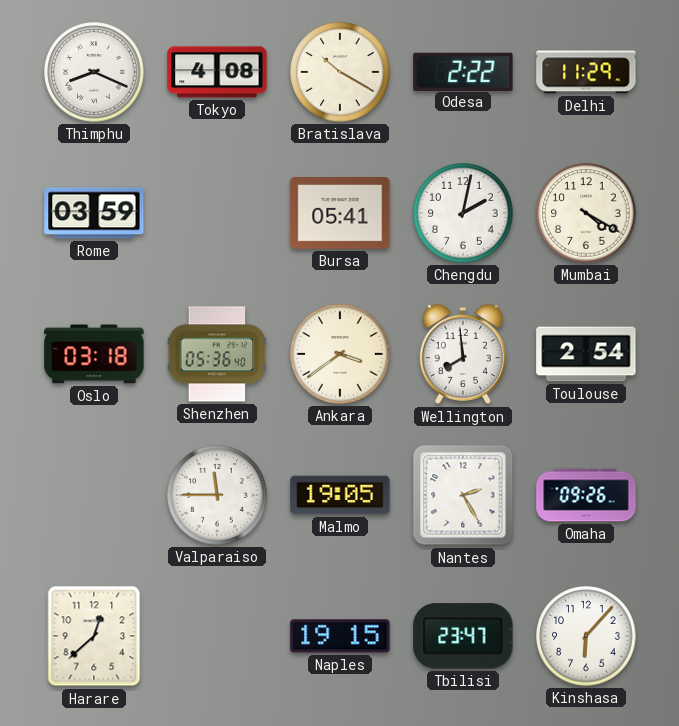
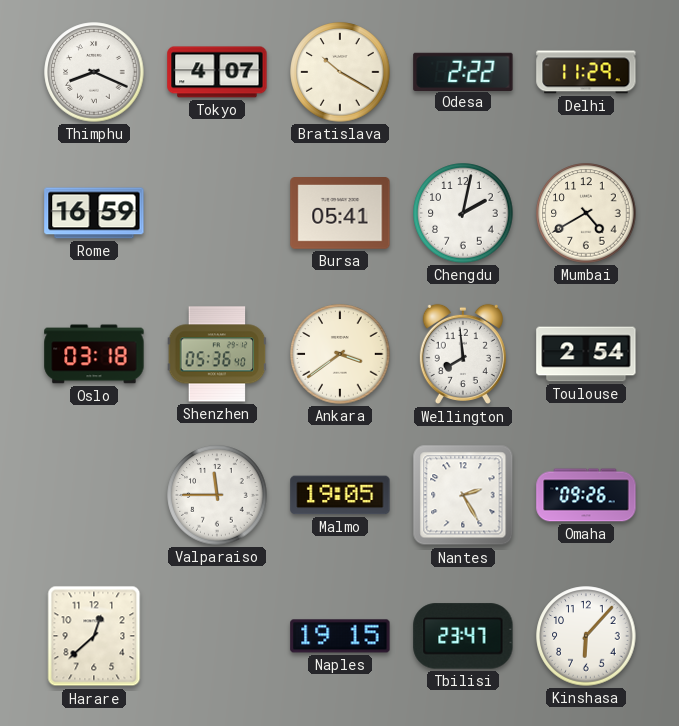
Tokyo: 4:08 -> 4:07 (217, 72)
Rome: 03:59 -> 16:59 (94, 213)
Mumbai: 4:20 -> 4:40 (586, 213)
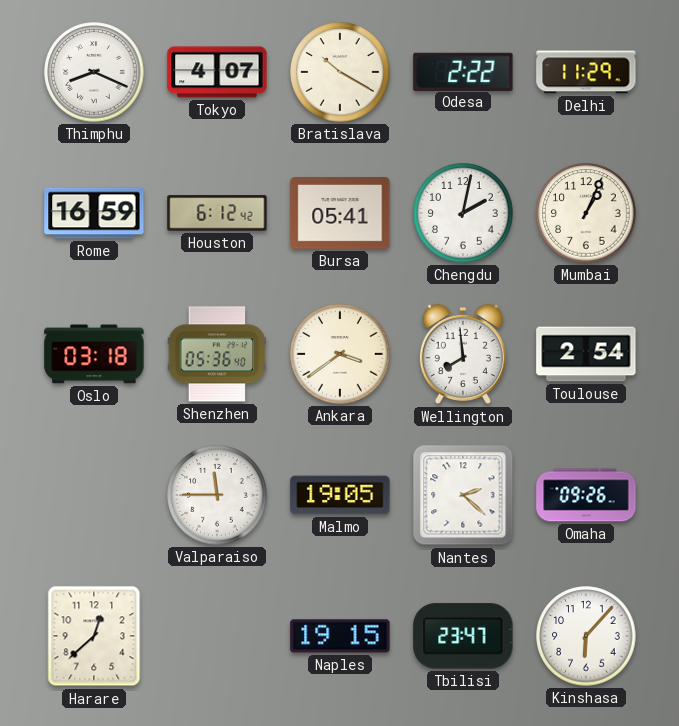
Houston: none -> 6:12 (217, 213)
Mumbai: 4:40 -> 1:04 (586, 213)
Nantes: 2:25 -> 2:22 (463, 495)
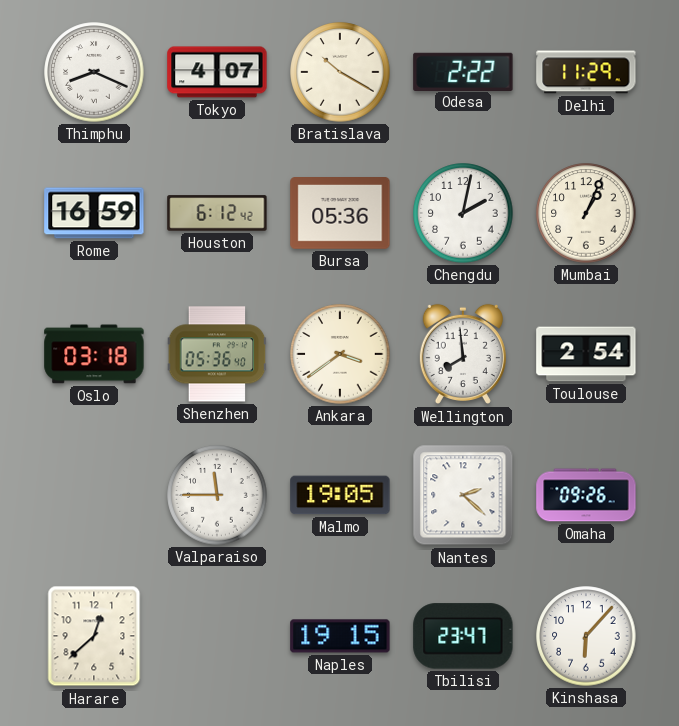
Bursa: 05:41 -> 05:36 (340, 214)
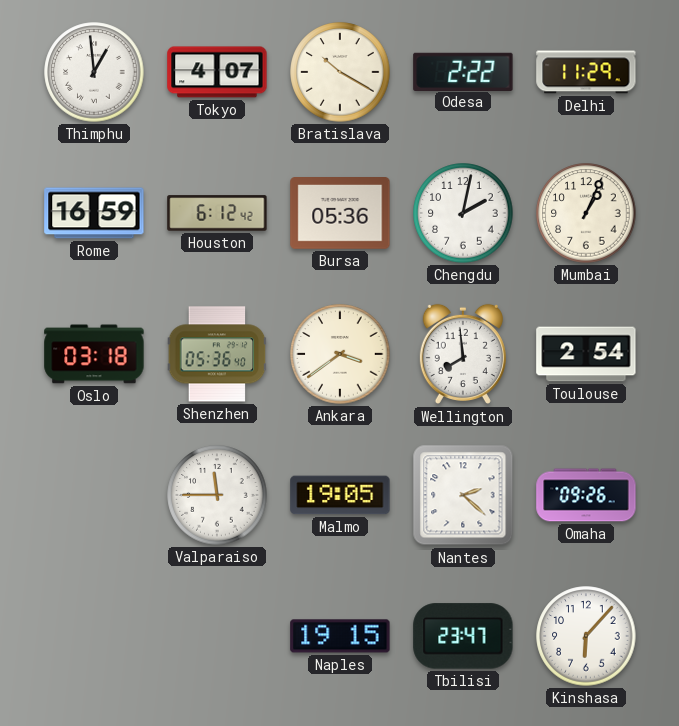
Thimphu: 8:19 -> 12:59 (94, 72)
Harare: 12:38 -> none (94, 636)
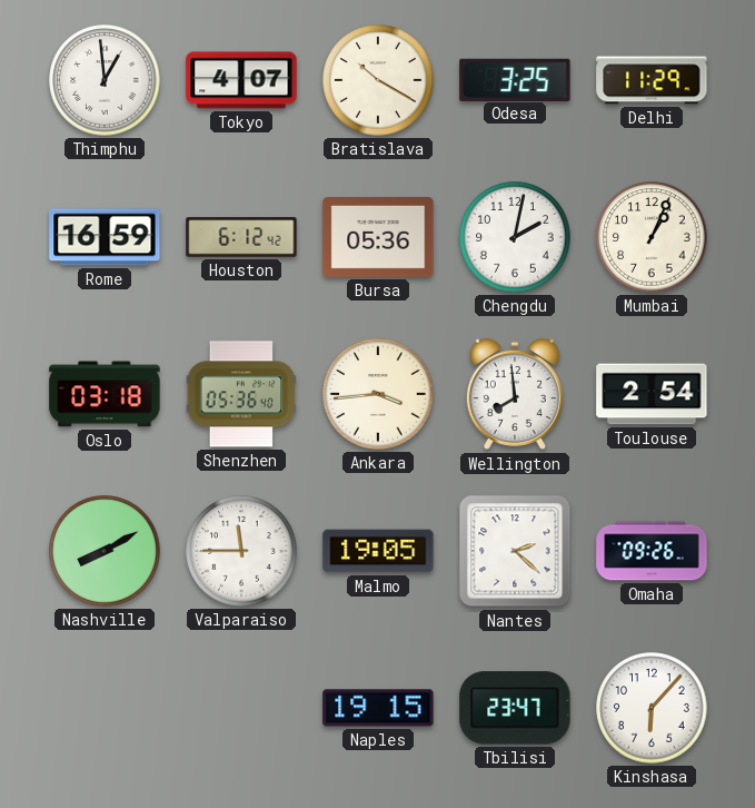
Odesa: 2:22 -> 3:25 (515, 79)
Ankara: 3:39 -> 3:44 (378, 394)
Nashville: none -> 8:10 (105, 551)
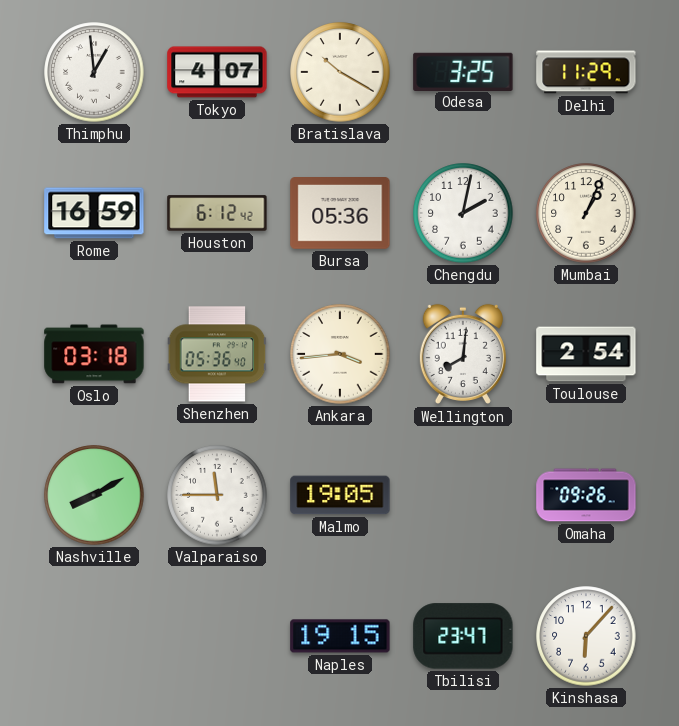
Wellington: 7:59 -> 8:01 (463, 354)
Nantes: 2:22 -> none (515, 551)
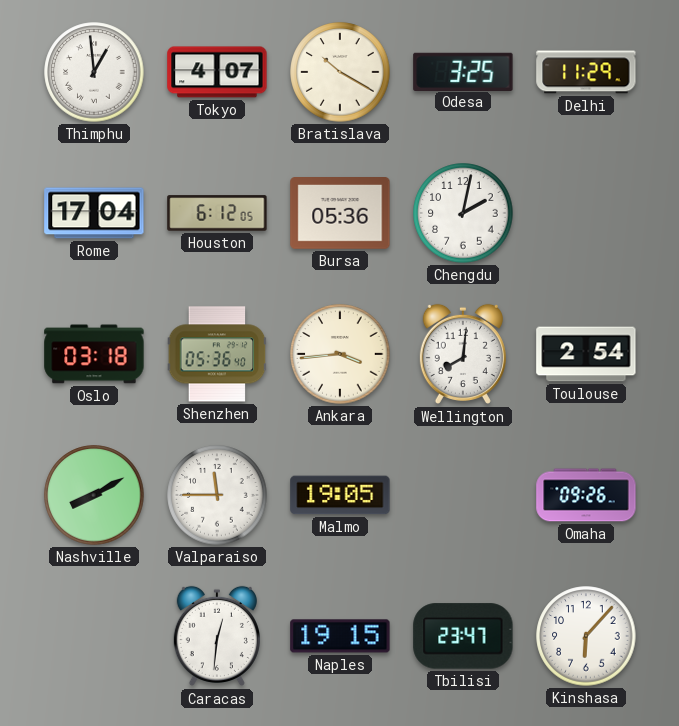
Rome: 16:59 -> 17:04 (94, 213)
Houston: 6:12:42 -> 6:12:05 (217, 213)
Mumbai: 1:04 -> none (586, 213)
Caracas: none -> 12:31 (217, 636)
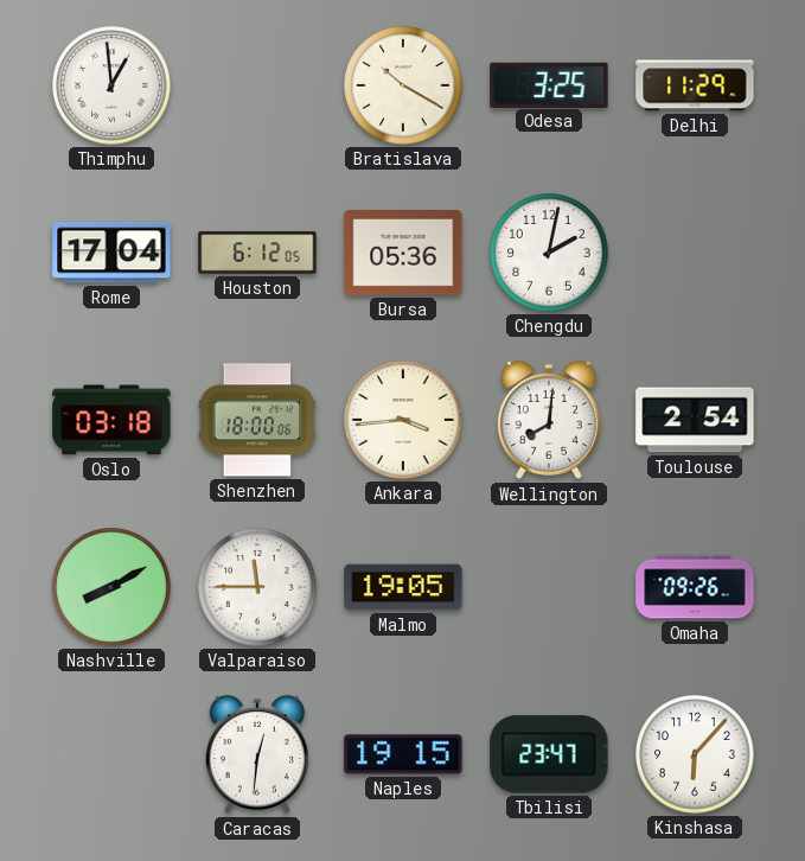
Tokyo: 4:07 -> none (217, 72)
Shenzhen: 05:36 -> 18:00 (257, 420)
